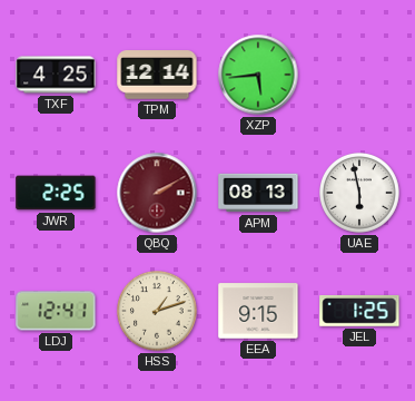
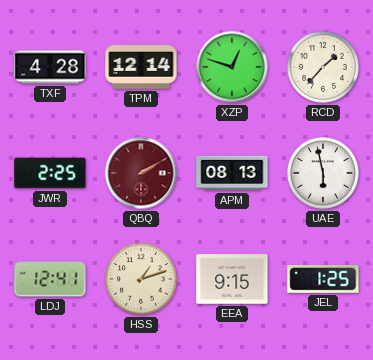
TXF: 4:25 -> 4:28 (50, 67)
XZP: 5:44 -> 12:48 (232, 67)
RCD: none -> 1:37 (324, 68)
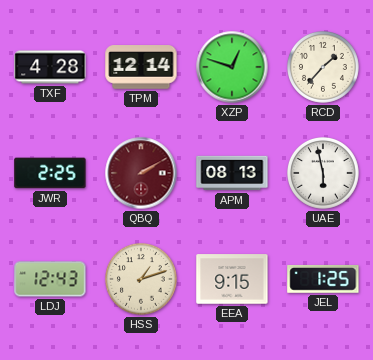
LDJ: 12:41 -> 12:43 (50, 279)
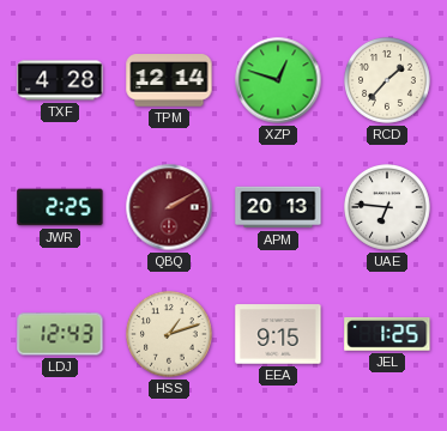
APM: 08:13 -> 20:13 (278, 207)
UAE: 5:58 -> 6:46 (388, 208)
